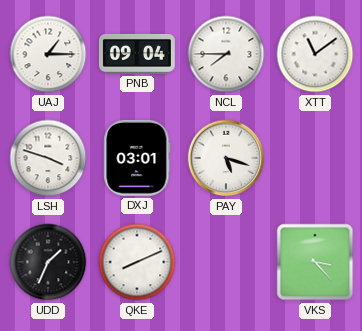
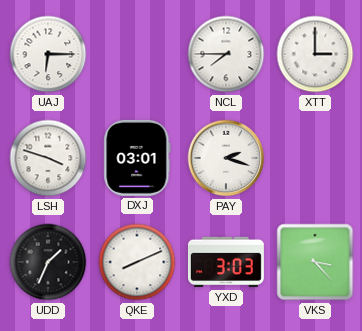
UAJ: 1:15 -> 6:15 (48, 54)
PNB: 09:04 -> none (137, 54)
XTT: 11:09 -> 3:00 (315, 54)
PAY: 5:18 -> 2:18 (226, 158)
YXD: none -> 3:03 (226, 262)
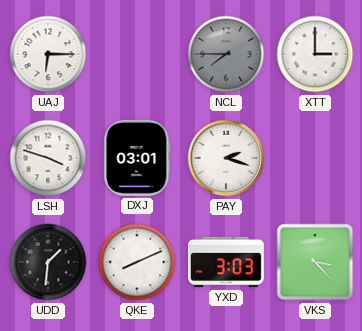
NCL dial: white -> grey (226, 54)
UDD: 1:34 -> 1:31 (48, 262)
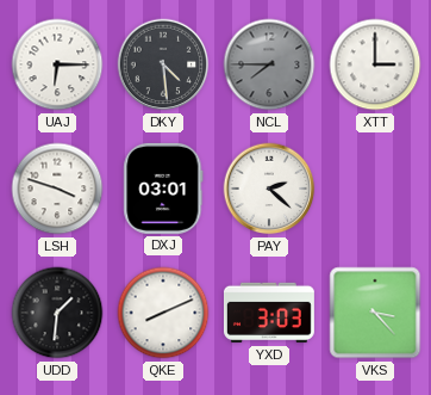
DKY: none -> 4:29 (163, 64)
PAY: 2:18 -> 2:22 (269, 189)
